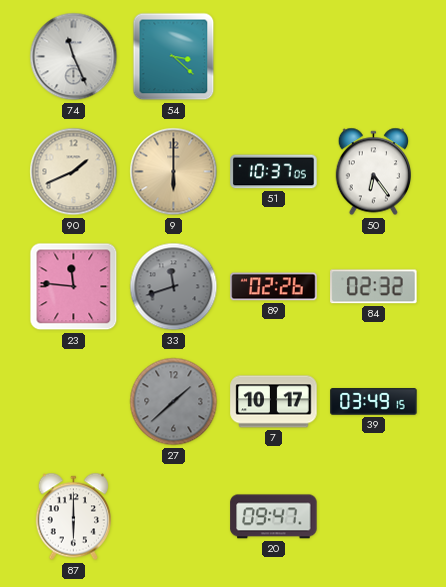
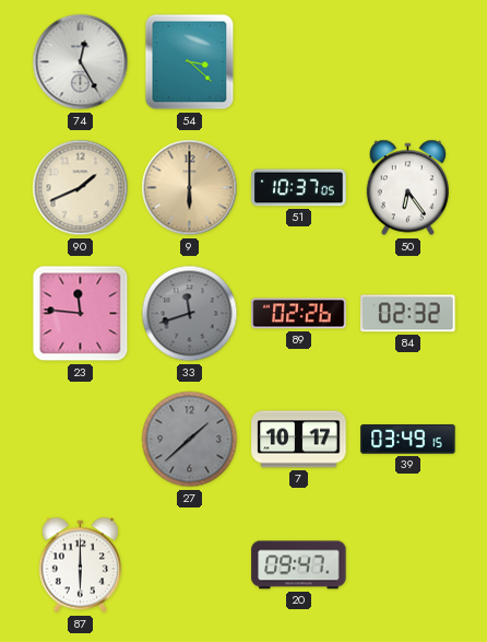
74: 11:26 -> 12:25 (81, 62)
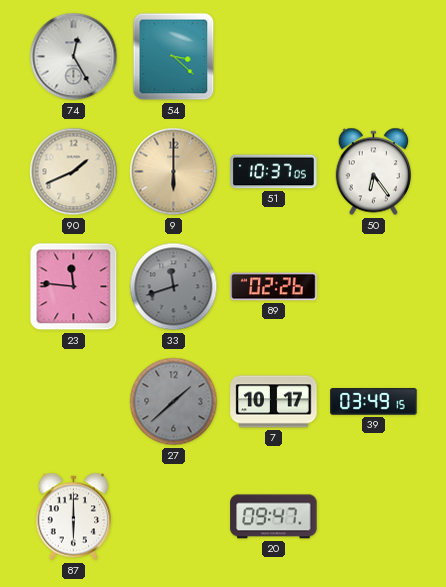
84: 02:32 -> none (408, 314)
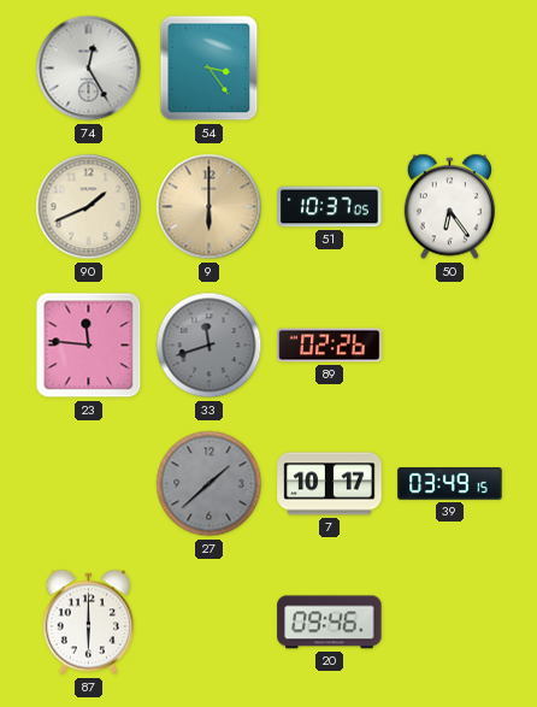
54: 3:22 -> 3:24 (210, 69)
20: 09:47 -> 09:46 (330, 623)
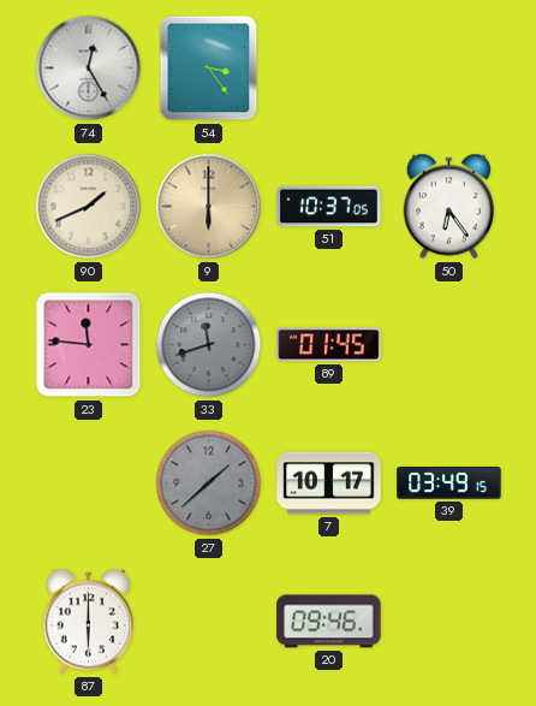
89: 02:26 -> 01:45 (329, 345)
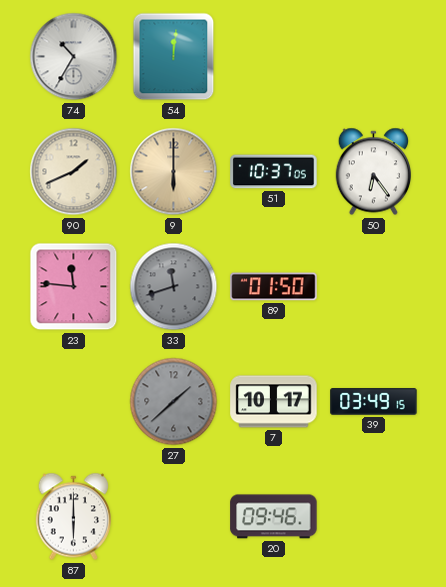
74: 12:25 -> 10:35 (74, 57)
54: 3:24 -> 12:01 (174, 57)
89: 01:45 -> 01:50 (274, 287)
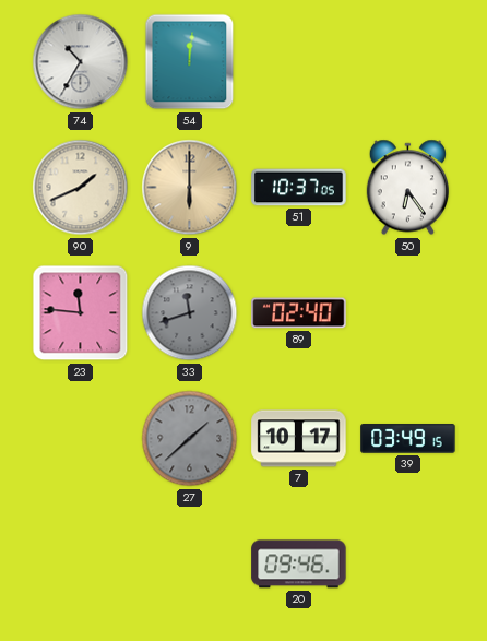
89: 01:50 -> 02:40 (299, 313)
87: 6:00 -> none (73, 517)
